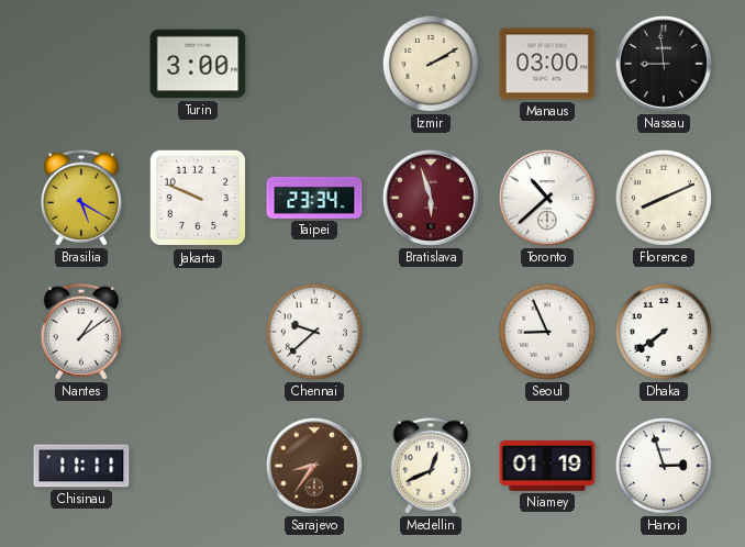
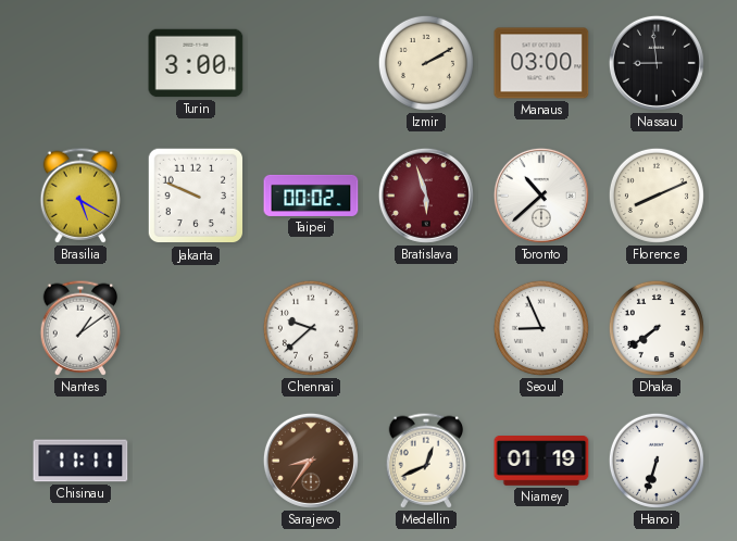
Taipei: 23:34 -> 00:02 (311, 196)
Hanoi: 2:57 -> 6:33 (657, 461)
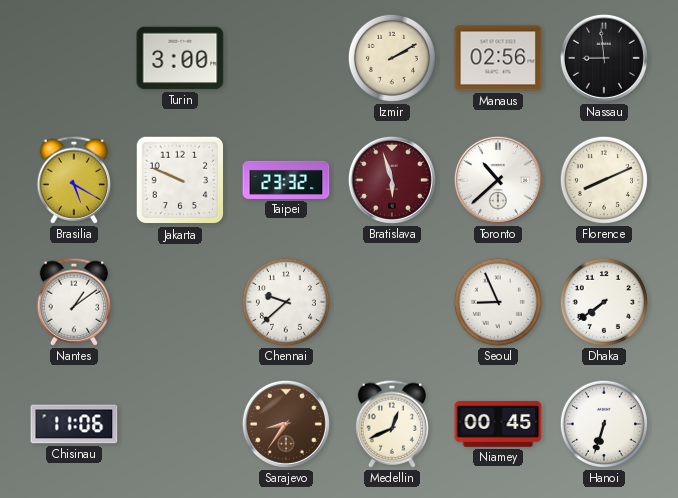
Manaus: 03:00 -> 02:56 (498, 58)
Taipei: 00:02 -> 23:32 (286, 180)
Chisinau: 11:11 -> 11:06 (74, 424)
Niamey: 01:19 -> 00:45 (498, 424)
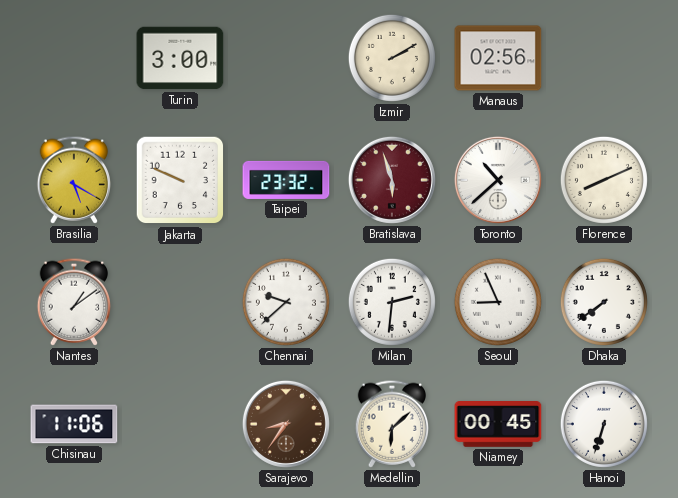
Nassau: 8:59 -> none (604, 58)
Milan: none -> 2:31 (392, 302)
Medellin: 12:41 -> 6:08 (392, 424)
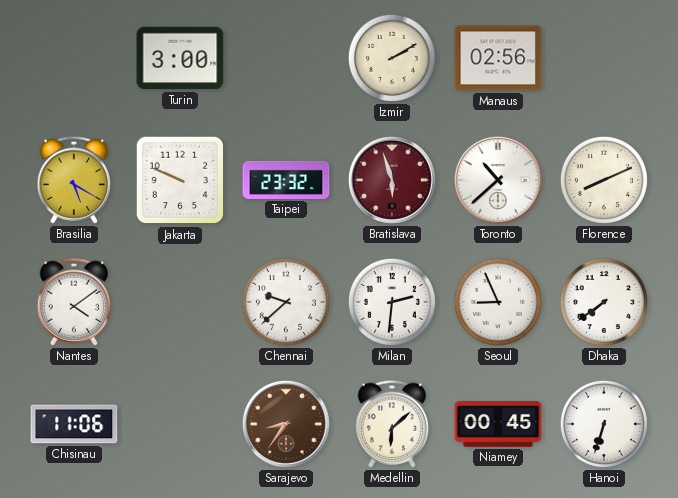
Nantes: 1:09 -> 4:09 (74, 302)
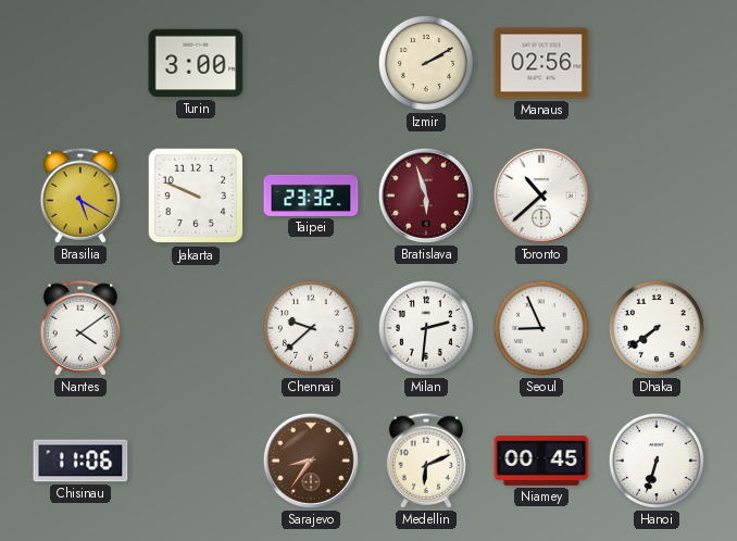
Florence: 8:11 -> none (604, 180)
Medellin: 6:08 -> 6:11 (426, 461)
